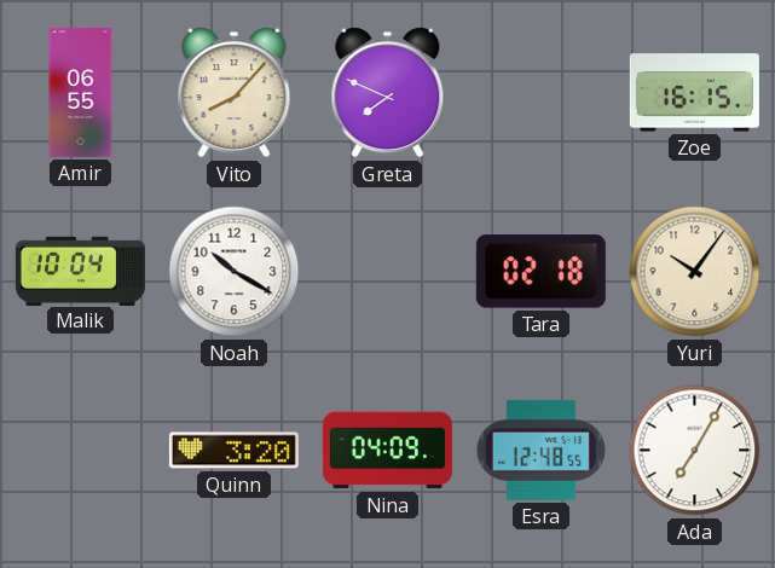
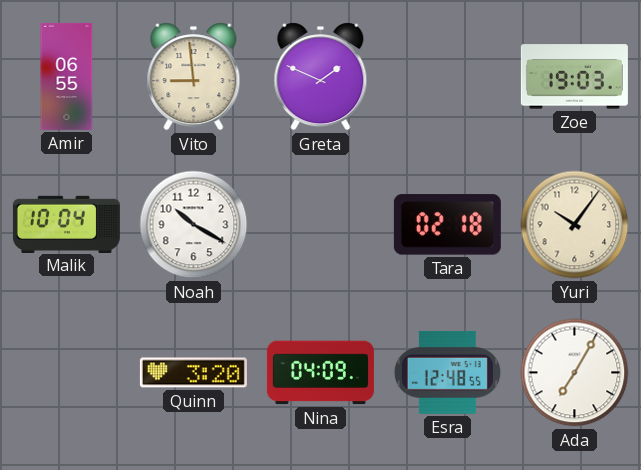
Vito: 8:07 -> 8:59 (194, 77)
Greta: 7:49 -> 1:49 (321, 77)
Zoe: 16:15 -> 19:03 (574, 77)
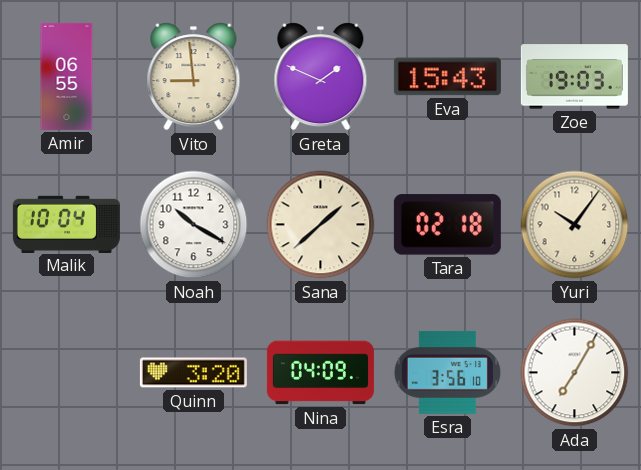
Eva: none -> 15:43 (447, 77)
Sana: none -> 1:38 (321, 225)
Esra: 12:48 -> 3:56 (447, 372)
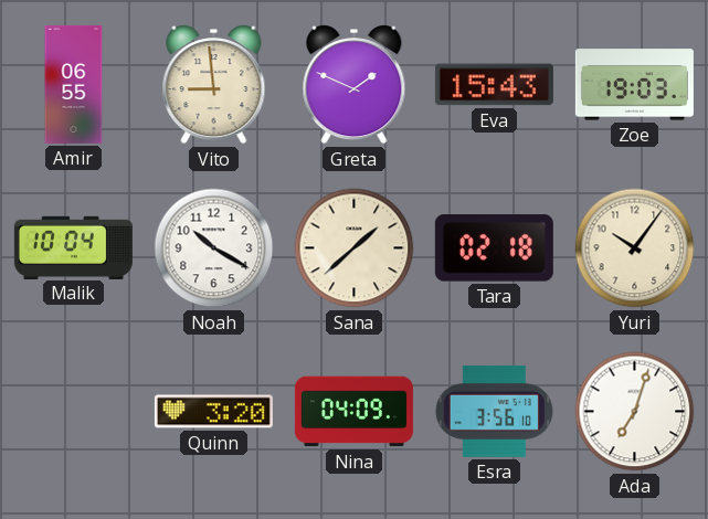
Ada: 7:05 -> 7:03 (635, 412)
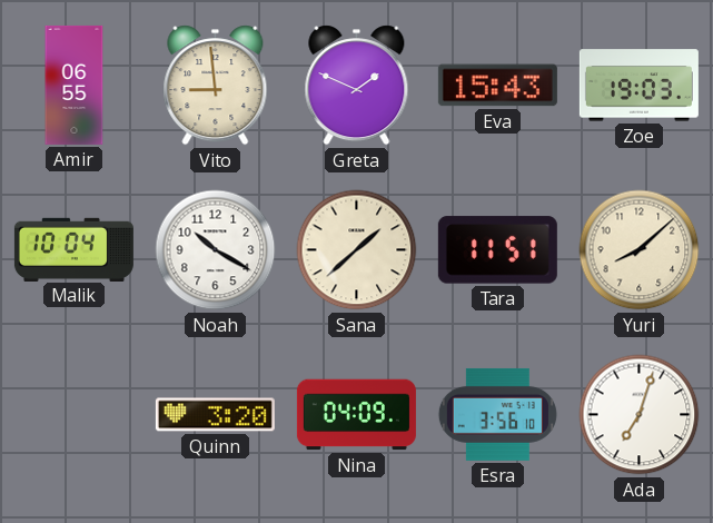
Tara: 02:18 -> 11:51 (497, 250)
Yuri: 10:06 -> 8:08 (640, 250)
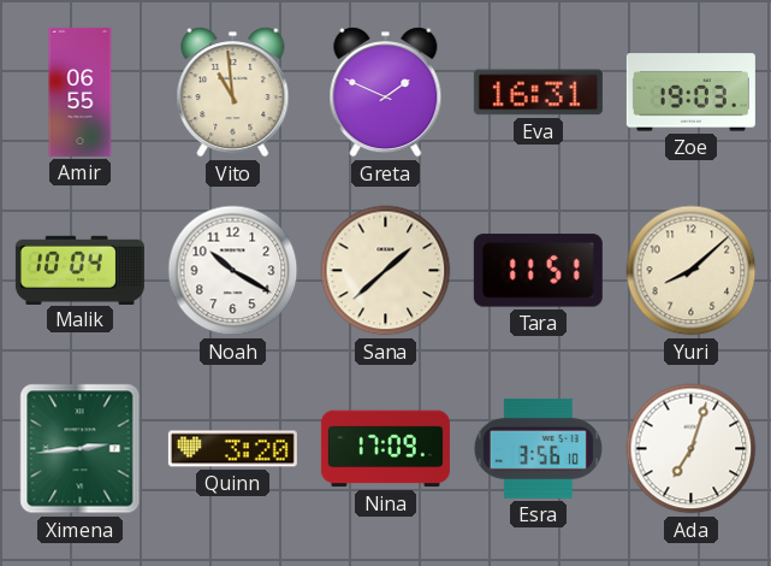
Vito: 8:59 -> 10:59 (233, 93)
Eva: 15:43 -> 16:31 (538, 93)
Ximena: none -> 2:44 (81, 449)
Nina: 04:09 -> 17:09 (385, 449)
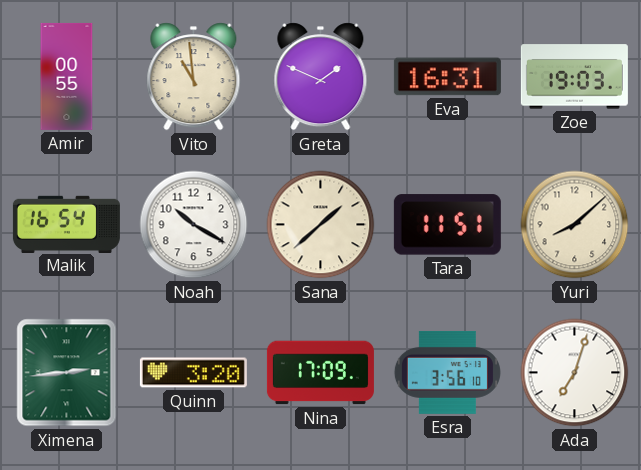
Amir: 06:55 -> 00:55 (67, 76)
Malik: 10:04 -> 16:54 (66, 224)
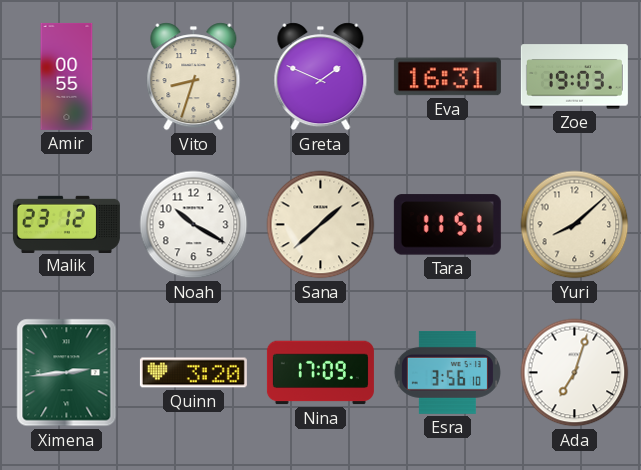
Vito: 10:59 -> 8:33 (194, 77)
Malik: 16:54 -> 23:12 (66, 224)
